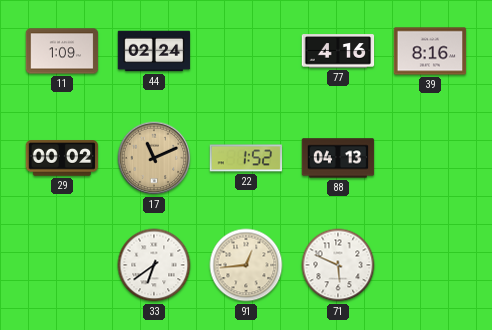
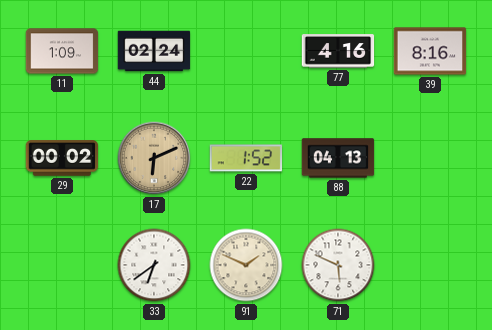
17: 11:11 -> 6:11 (154, 158)
91: 12:44 -> 1:49 (246, 265)
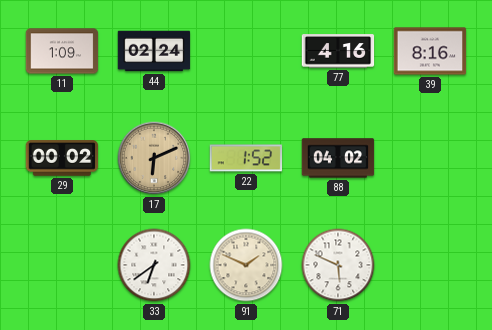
88: 04:13 -> 04:02 (338, 158)
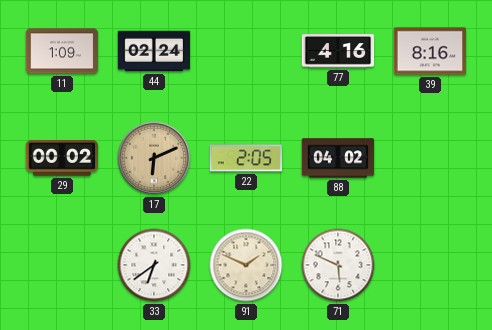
22: 1:52 -> 2:05 (246, 158)
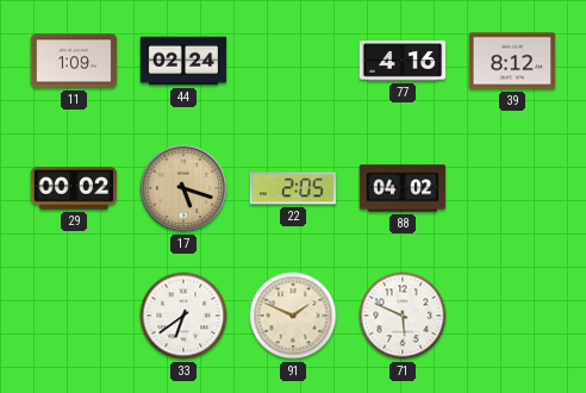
39: 8:16 -> 8:12 (512, 61)
17: 6:11 -> 5:18 (183, 188)
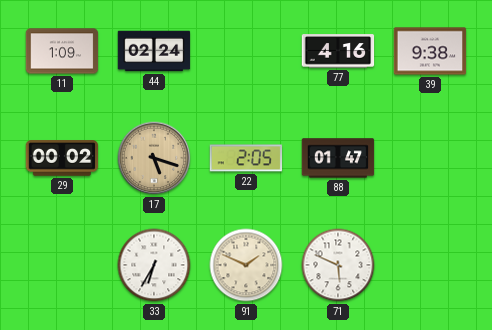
39: 8:12 -> 9:38 (430, 51)
88: 04:02 -> 01:47 (338, 158)
33: 6:39 -> 6:35 (154, 265)
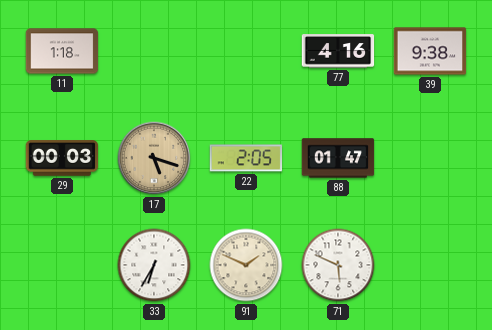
11: 1:09 -> 1:18 (62, 51)
44: 02:24 -> none (154, 51)
29: 00:02 -> 00:03 (62, 158)
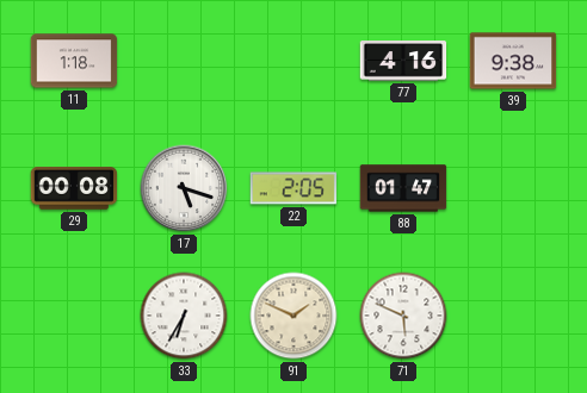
29: 00:03 -> 00:08 (74, 188)
17 dial: champagne -> white (184, 188)
